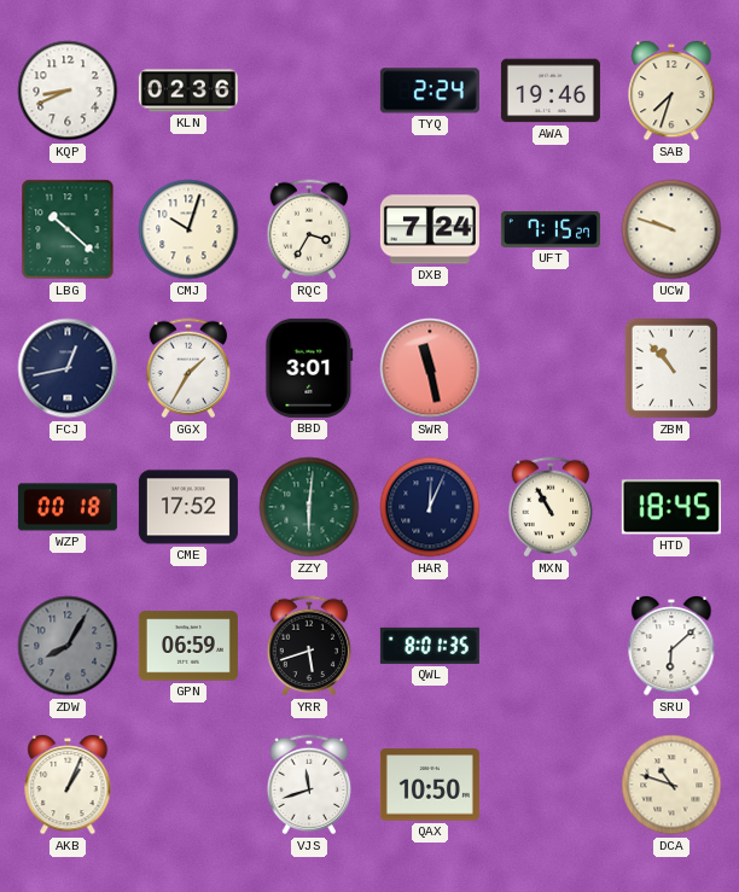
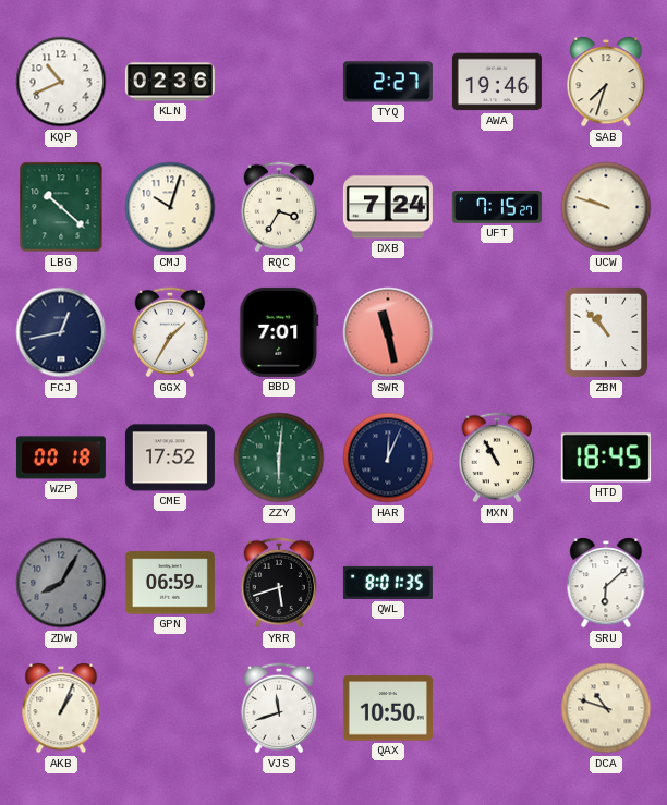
KQP: 8:41 -> 10:41 (61, 82)
TYQ: 2:24 -> 2:27 (388, 82)
BBD: 3:01 -> 7:01 (279, 332)
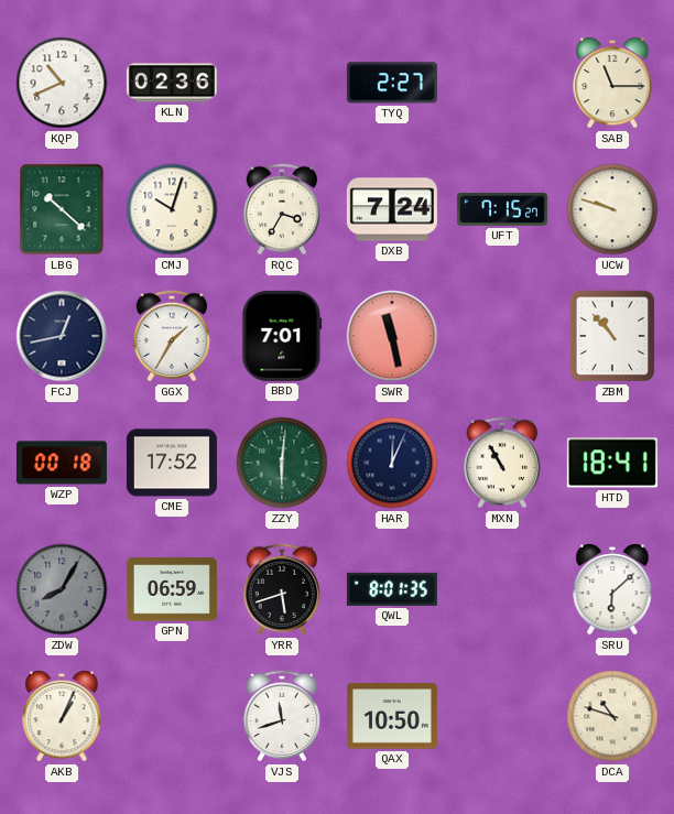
AWA: 19:46 -> none (497, 82)
SAB: 7:33 -> 11:15 (612, 84)
HTD: 18:45 -> 18:41 (612, 463)
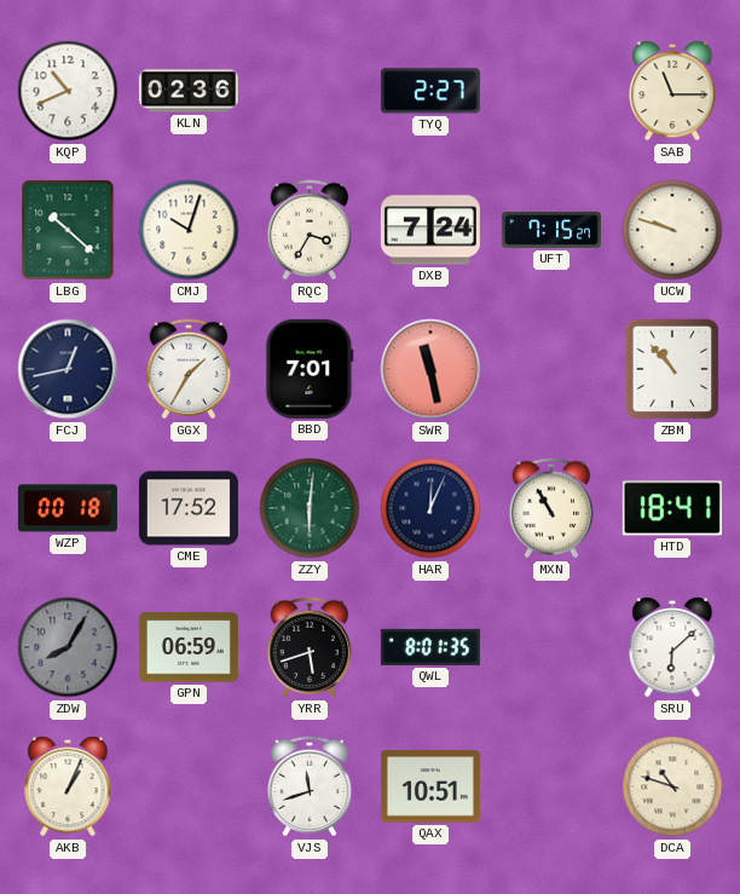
QAX: 10:50 -> 10:51 (430, 786)
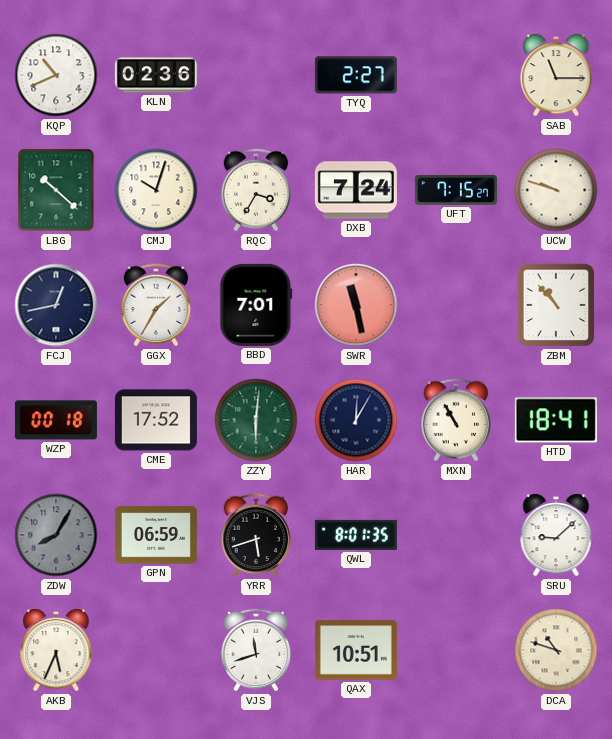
HAR: 12:04 -> 12:05 (356, 420)
SRU: 6:08 -> 9:08 (556, 536)
AKB: 1:04 -> 5:34 (56, 651)
